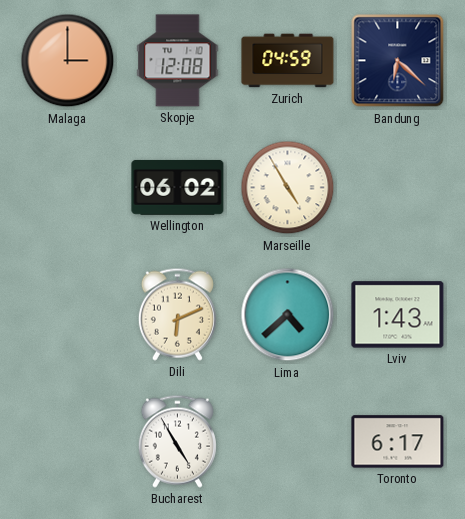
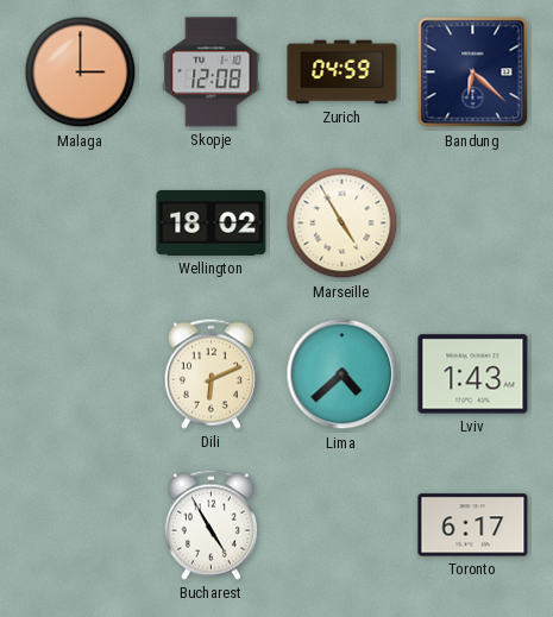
Wellington: 06:02 -> 18:02 (212, 222)
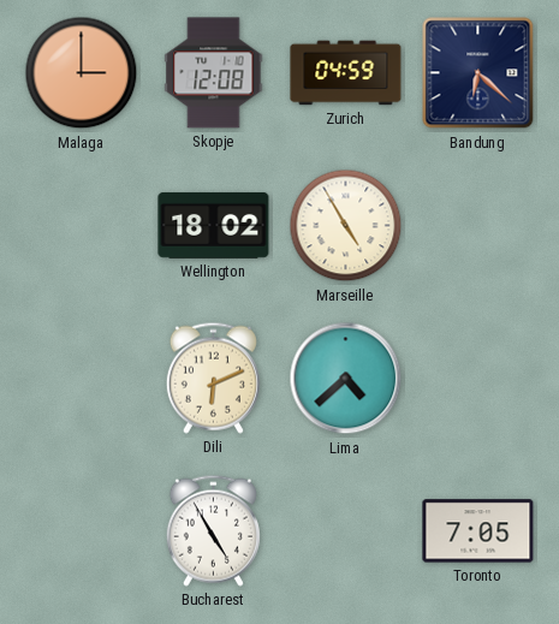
Lviv: 1:43 -> none (473, 374)
Toronto: 6:17 -> 7:05 (478, 531)
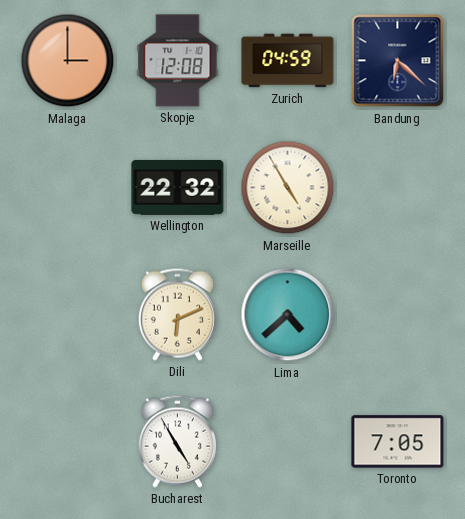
Wellington: 18:02 -> 22:32 (178, 187)
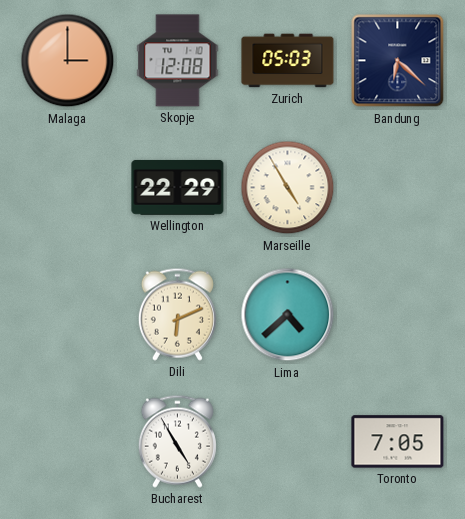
Zurich: 04:59 -> 05:03 (288, 61)
Wellington: 22:32 -> 22:29 (178, 187)
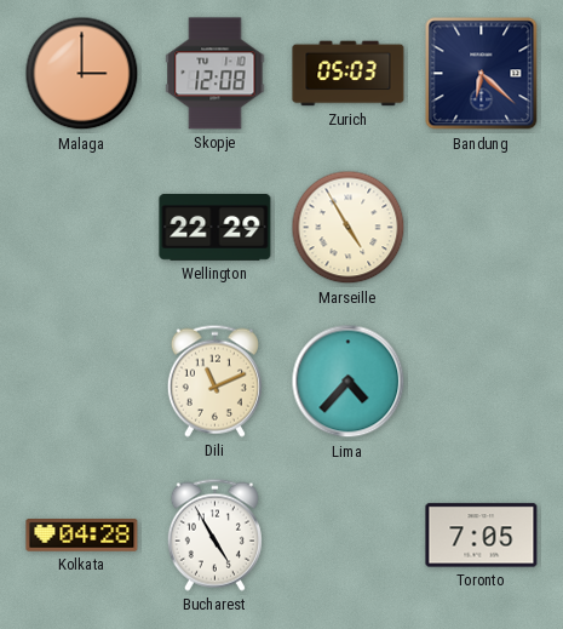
Dili: 6:11 -> 11:11 (214, 381)
Lima: 4:38 -> 4:37 (349, 382)
Kolkata: none -> 04:28 (82, 536)
